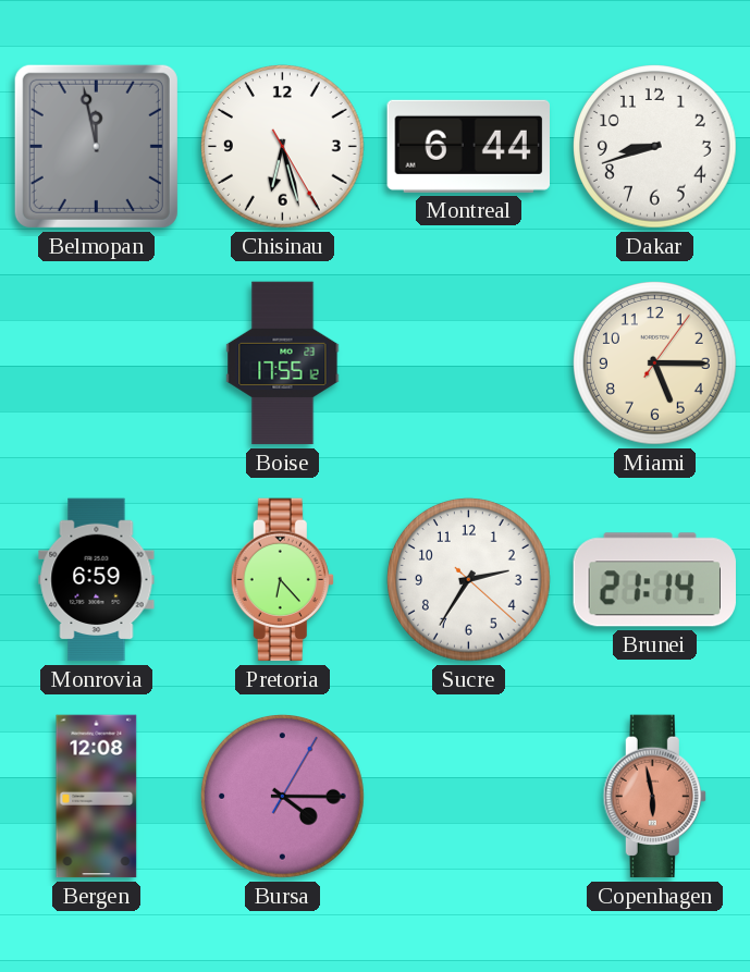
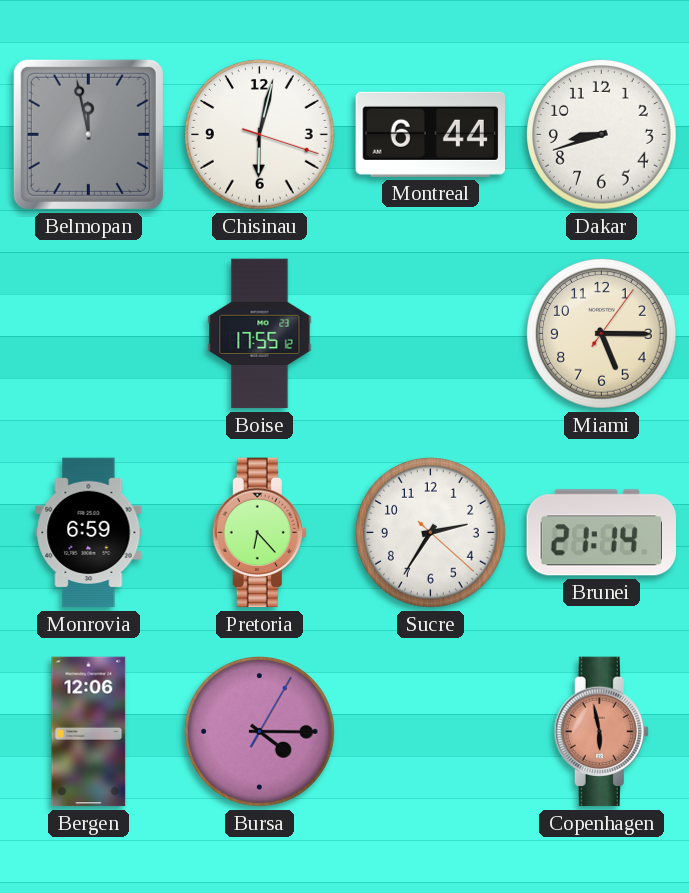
Chisinau: 6:27 -> 6:02 (260, 135)
Bergen: 12:08 -> 12:06 (89, 732)
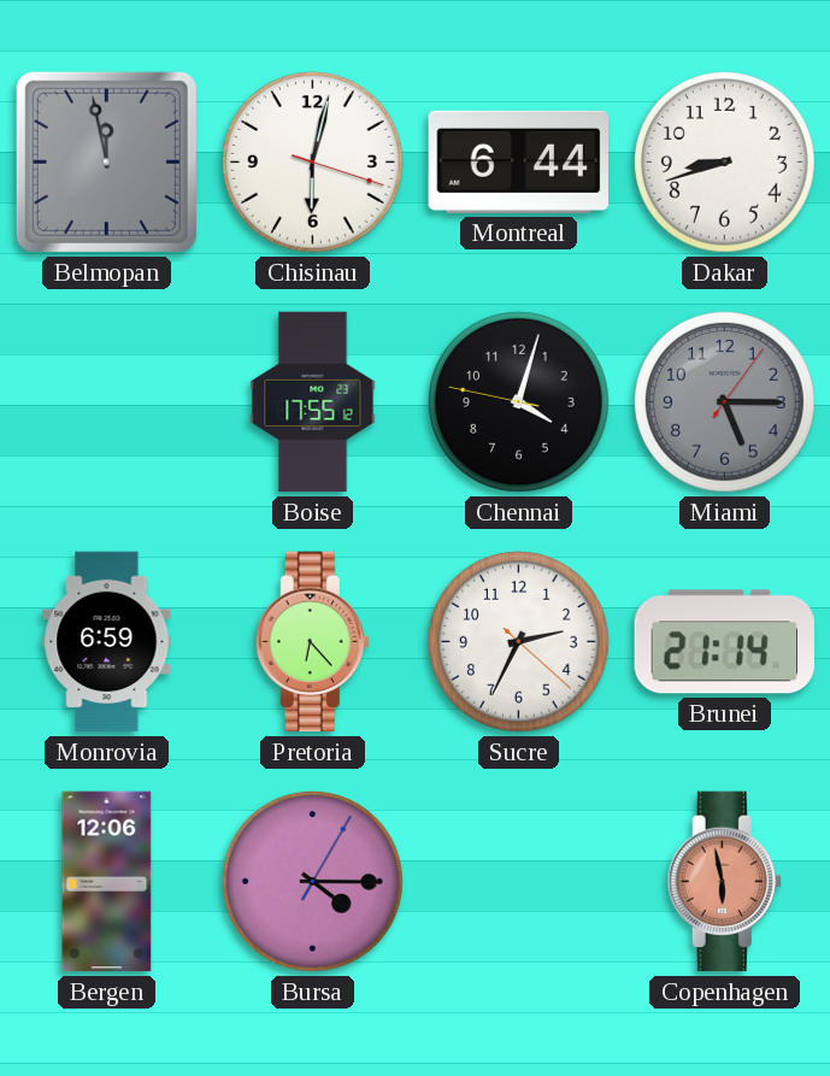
Chennai: none -> 4:02 (519, 402)
Miami dial: cream -> grey (725, 402)
Sucre: 2:35 -> 2:34 (519, 642)
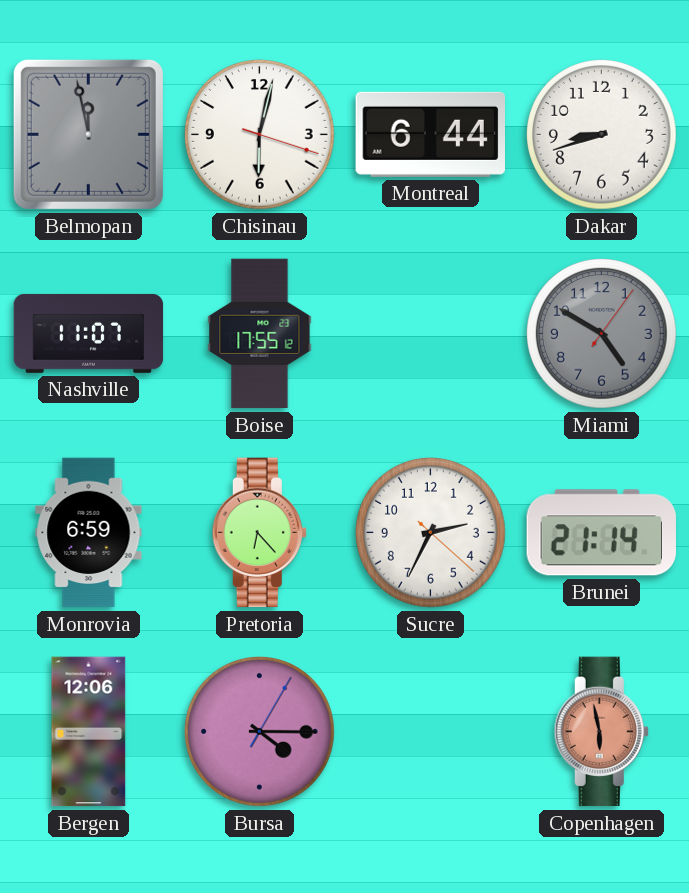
Nashville: none -> 11:07 (89, 333)
Chennai: 4:02 -> none (519, 402)
Miami: 5:15 -> 4:50 (602, 334)
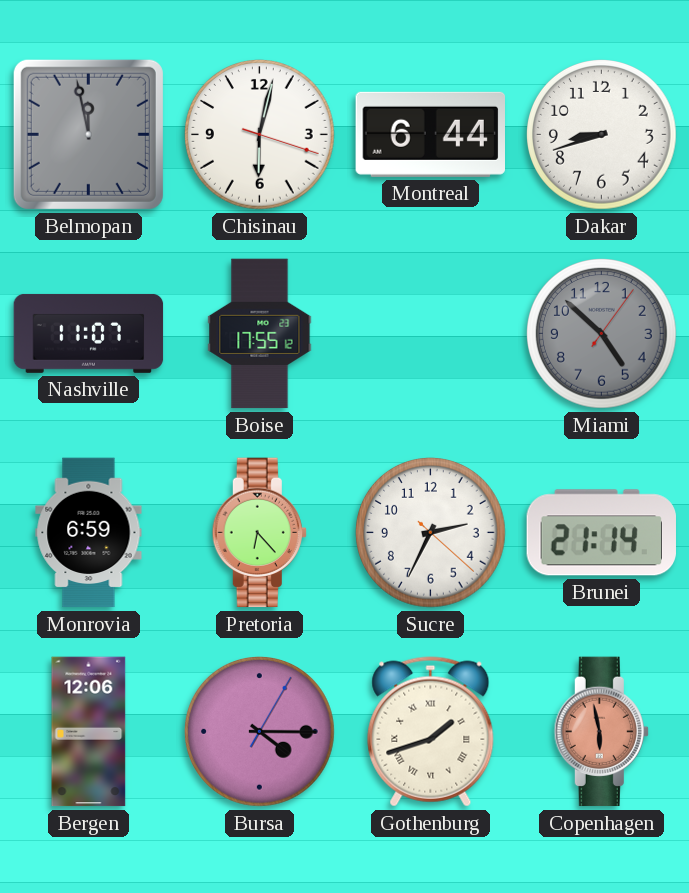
Miami: 4:50 -> 4:52 (602, 334)
Gothenburg: none -> 1:42 (431, 732)
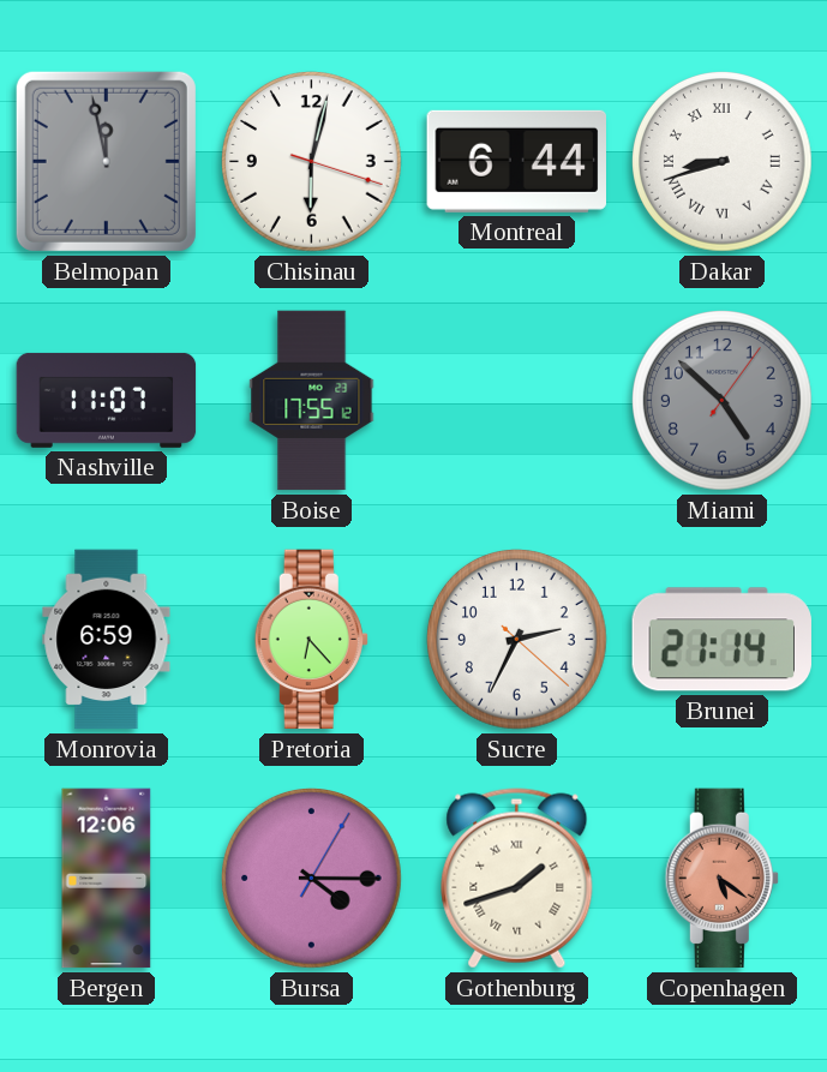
Dakar numerals: Arabic -> Roman (723, 162)
Copenhagen: 5:58 -> 5:21 (721, 879)
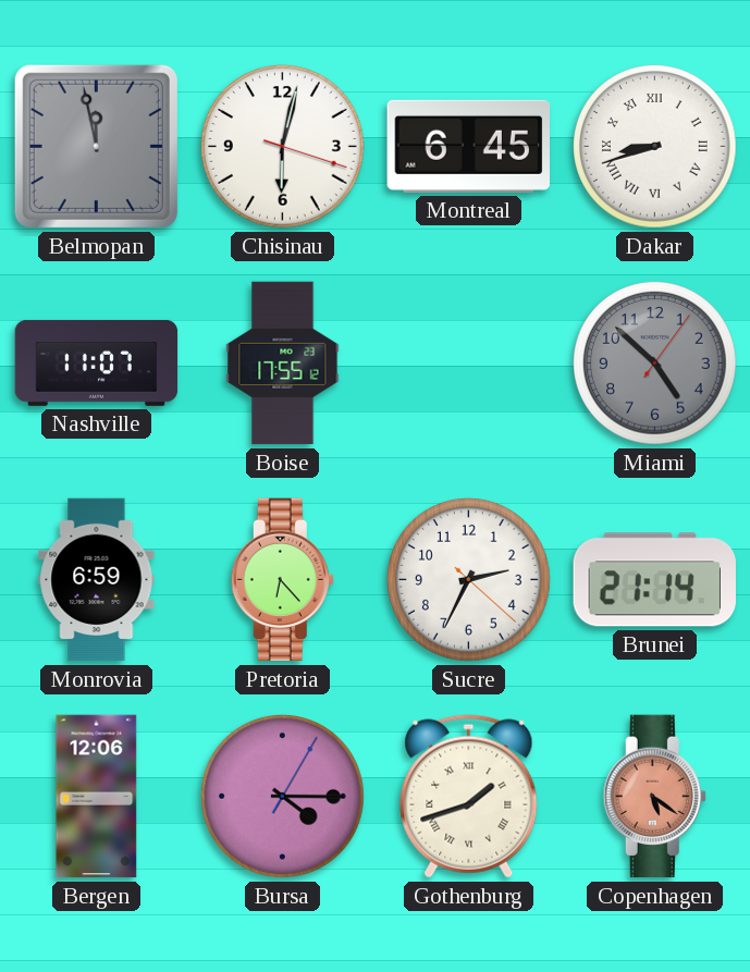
Montreal: 6:44 -> 6:45 (468, 146)
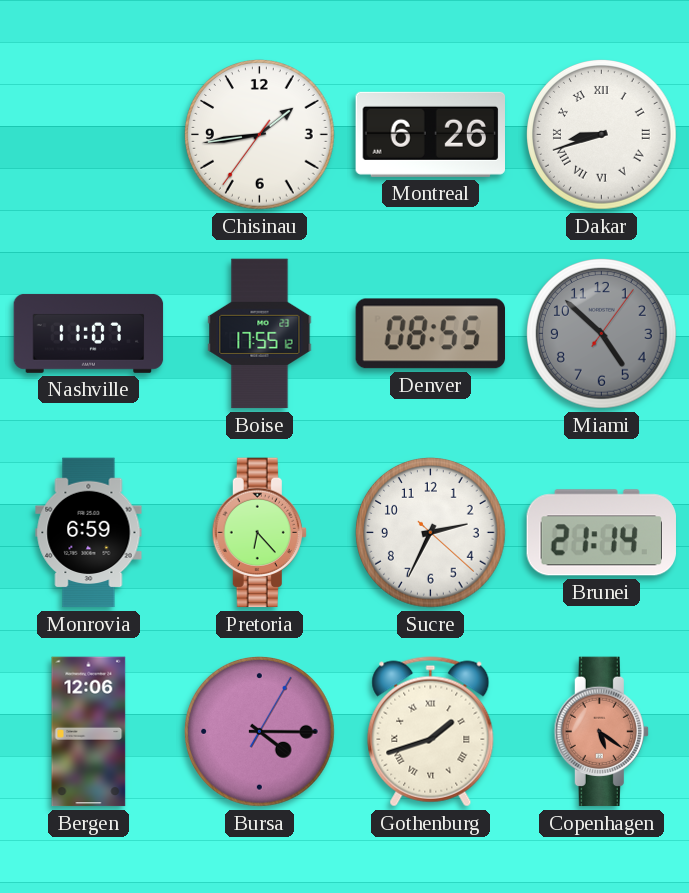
Belmopan: 11:58 -> none (96, 146)
Chisinau: 6:02 -> 1:43 (260, 135)
Montreal: 6:45 -> 6:26 (430, 134)
Denver: none -> 08:55 (430, 334)
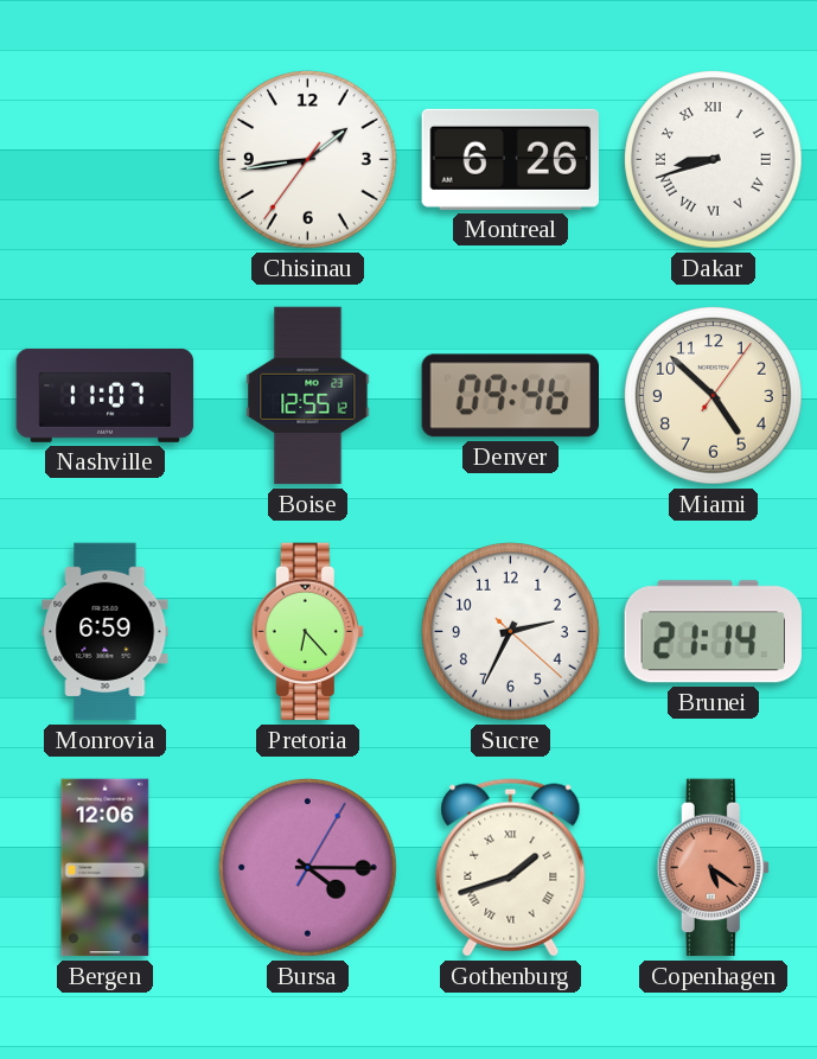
Boise: 17:55 -> 12:55 (308, 396)
Denver: 08:55 -> 09:46 (510, 396)
Miami dial: grey -> cream (714, 396)
